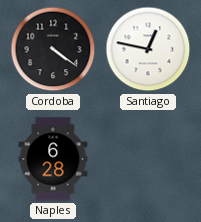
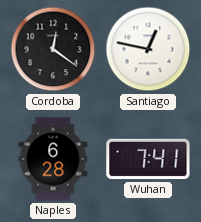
Cordoba: 4:21 -> 12:21 (53, 49)
Wuhan: none -> 7:41 (148, 159)
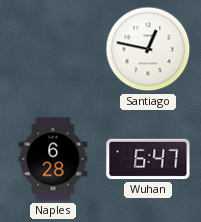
Cordoba: 12:21 -> none (53, 49)
Wuhan: 7:41 -> 6:47 (148, 159)
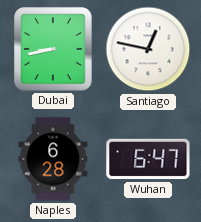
Dubai: none -> 8:43 (53, 49)
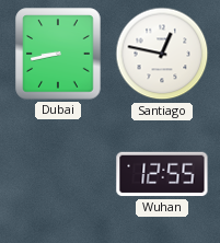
Naples: 6:28 -> none (53, 159)
Wuhan: 6:47 -> 12:55 (162, 174)
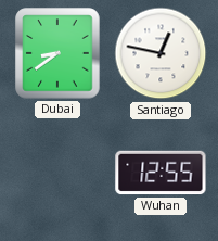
Dubai: 8:43 -> 8:39 (57, 53)
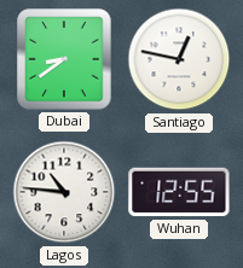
Lagos: none -> 10:46 (64, 192)
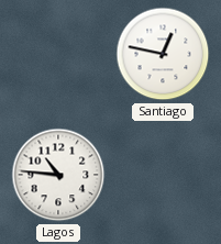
Dubai: 8:39 -> none (64, 59)
Wuhan: 12:55 -> none (179, 192)
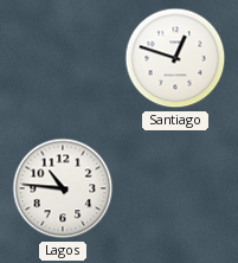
Santiago: 12:47 -> 12:48 (175, 58)
